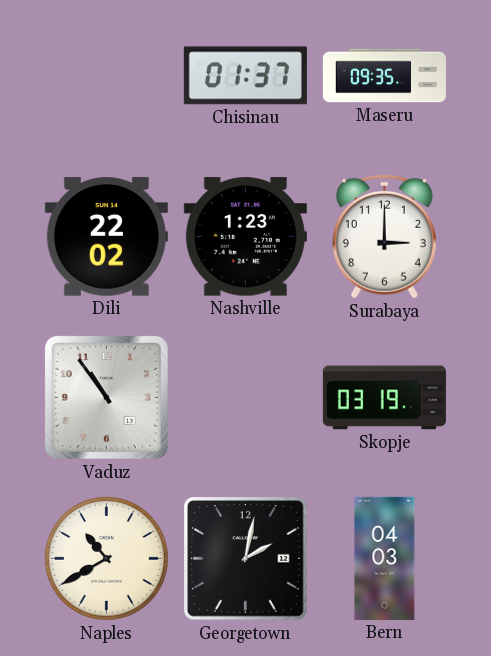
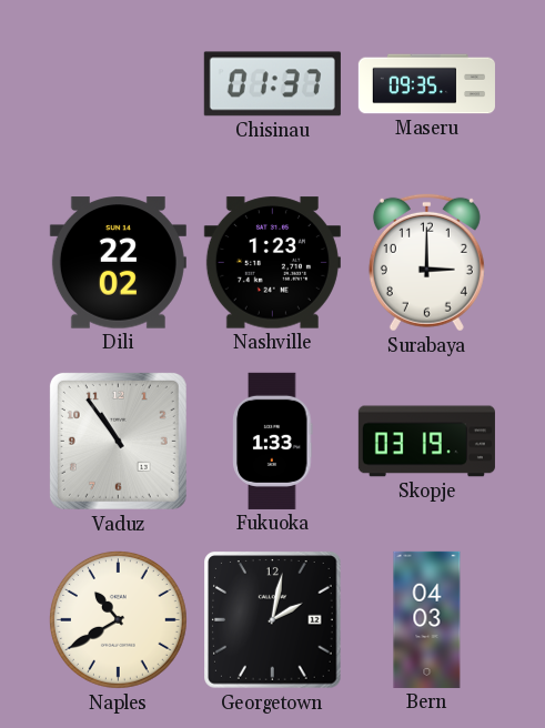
Fukuoka: none -> 1:33 (273, 441)
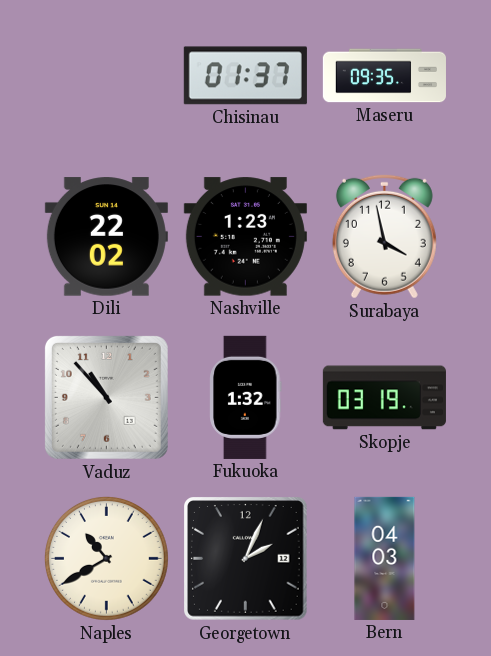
Surabaya: 3:00 -> 3:58 (384, 236)
Vaduz: 10:54 -> 10:53 (106, 397)
Fukuoka: 1:33 -> 1:32 (246, 397)
Georgetown: 2:02 -> 2:04 (246, 559)
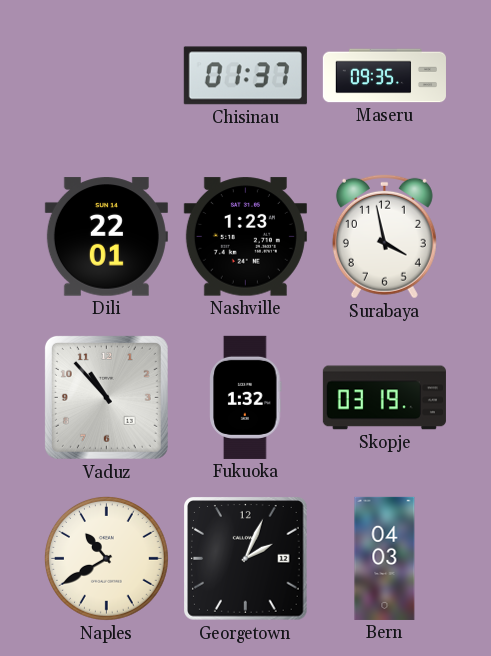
Dili: 22:02 -> 22:01 (106, 237)
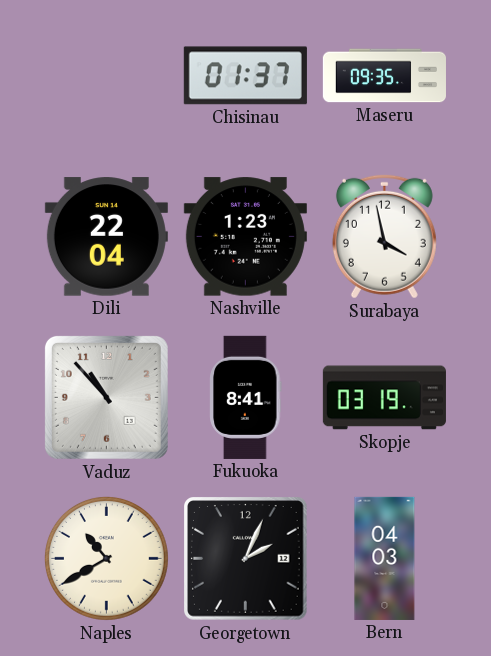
Dili: 22:01 -> 22:04 (106, 237)
Fukuoka: 1:32 -> 8:41 (246, 397)
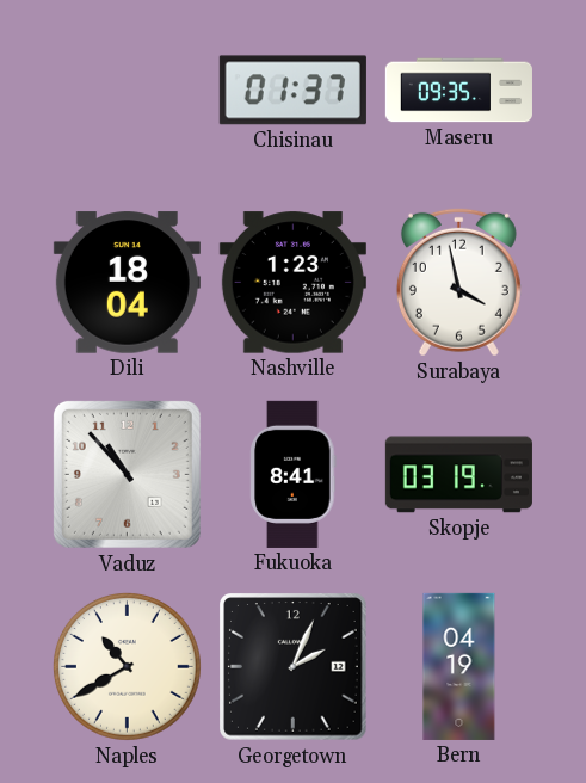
Dili: 22:04 -> 18:04 (127, 283)
Bern: 04:03 -> 04:19 (459, 666)
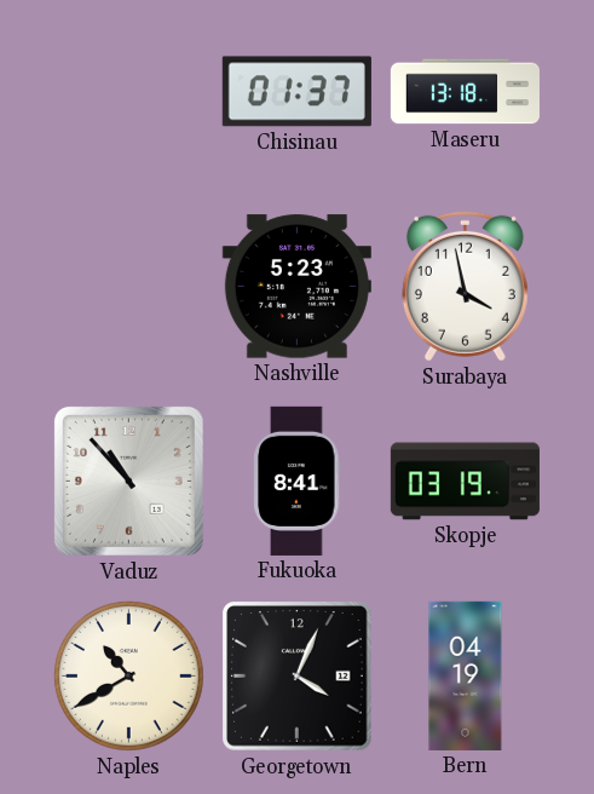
Maseru: 09:35 -> 13:18 (465, 92)
Dili: 18:04 -> none (127, 283)
Nashville: 1:23 -> 5:23 (296, 287)
Georgetown: 2:04 -> 4:04 (298, 677)
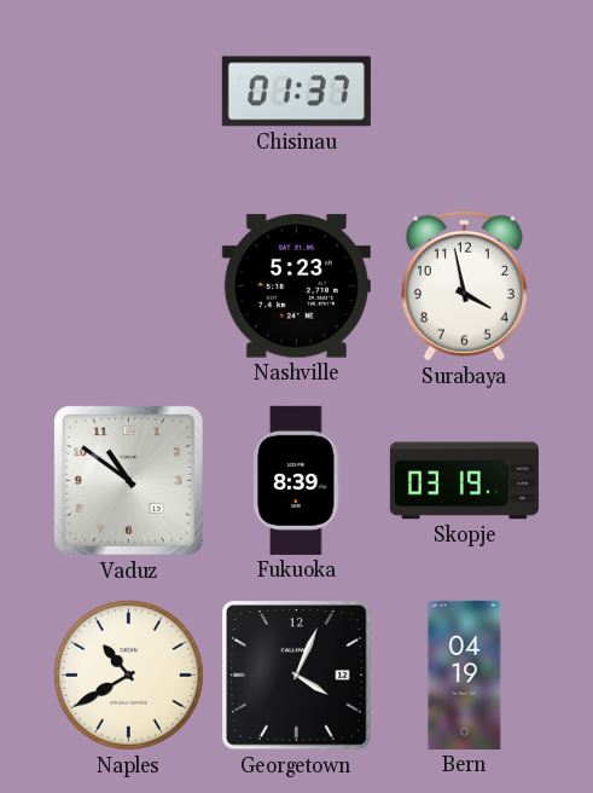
Maseru: 13:18 -> none (465, 92)
Vaduz: 10:53 -> 10:51 (128, 480)
Fukuoka: 8:41 -> 8:39 (297, 480)
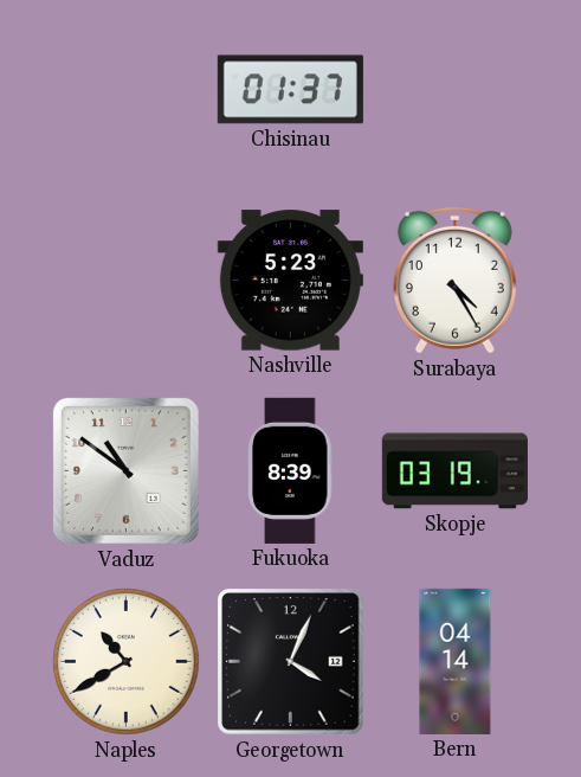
Surabaya: 3:58 -> 4:25 (454, 280)
Bern: 04:19 -> 04:14 (456, 661)
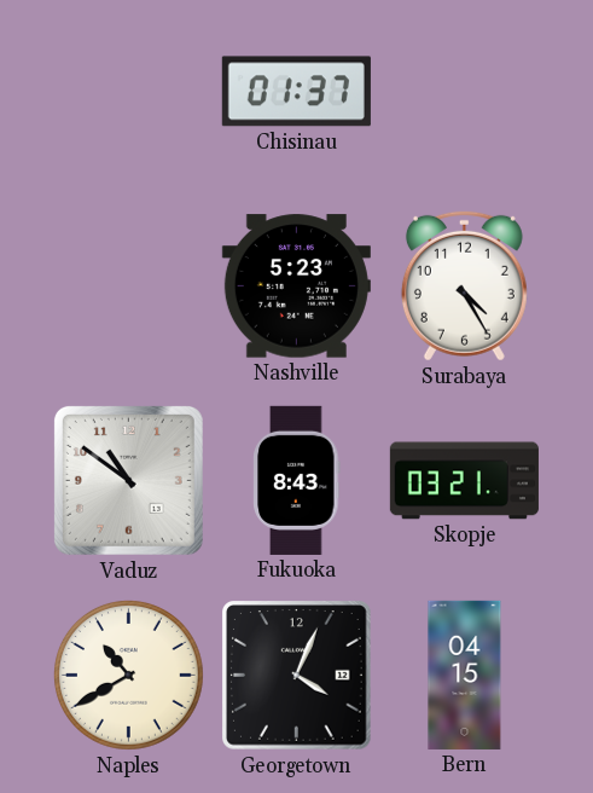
Fukuoka: 8:39 -> 8:43 (297, 480)
Skopje: 03:19 -> 03:21 (464, 481)
Bern: 04:14 -> 04:15 (465, 675)
